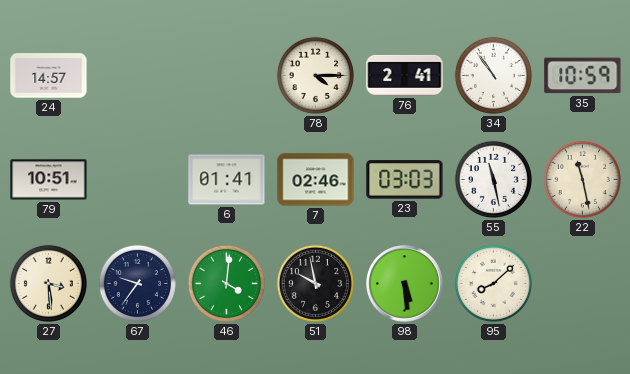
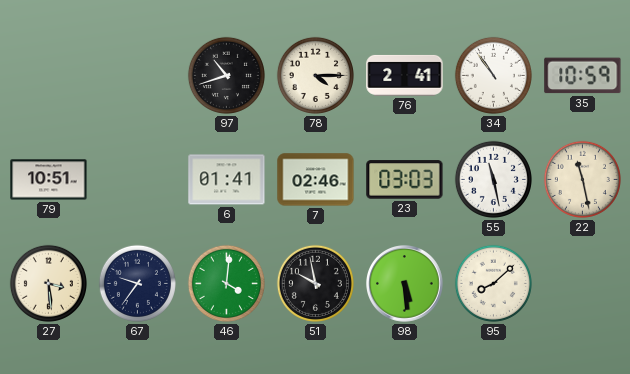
24: 14:57 -> none (49, 76)
97: none -> 10:42 (226, 75)
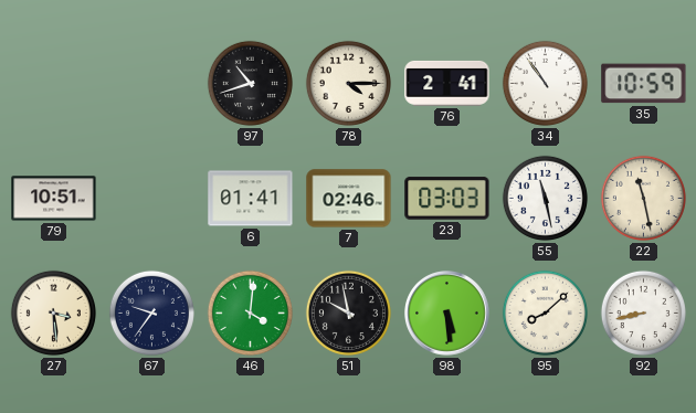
92: none -> 8:43 (643, 313)
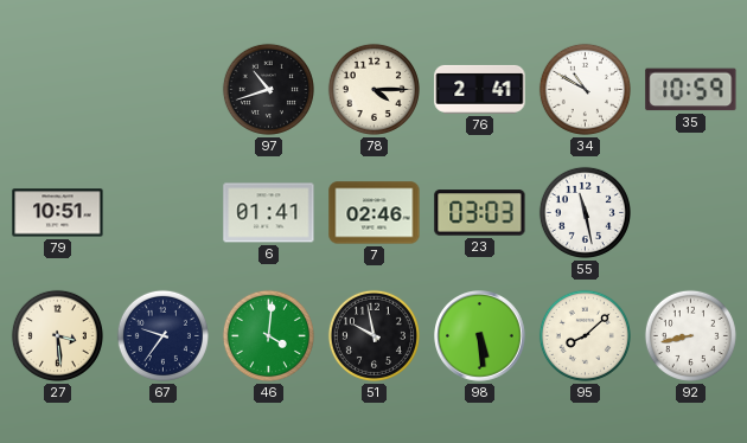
34: 10:54 -> 10:50 (585, 89)
22: 11:28 -> none (643, 198)
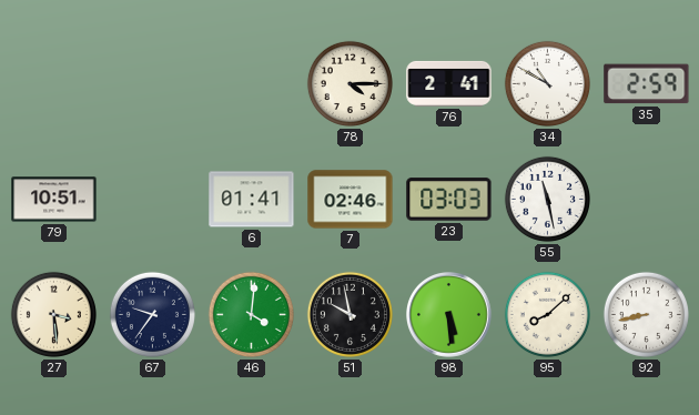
97: 10:42 -> none (268, 89)
35: 10:59 -> 2:59 (647, 84)
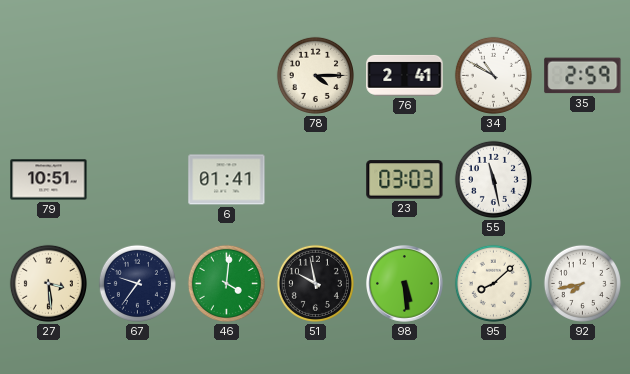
7: 02:46 -> none (351, 200)
92: 8:43 -> 7:43 (582, 283)
